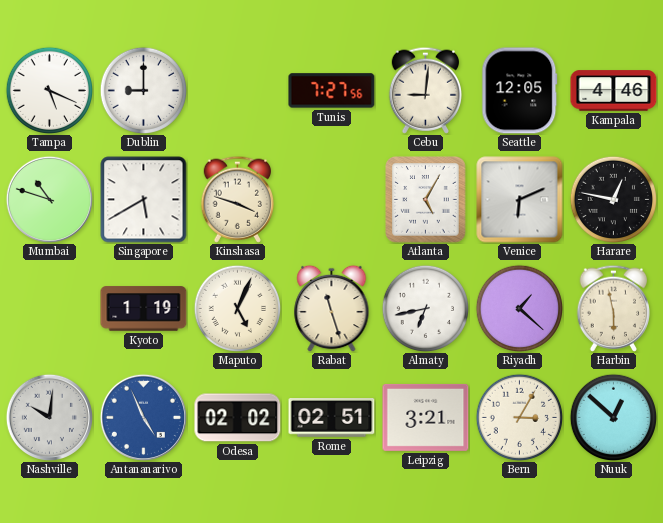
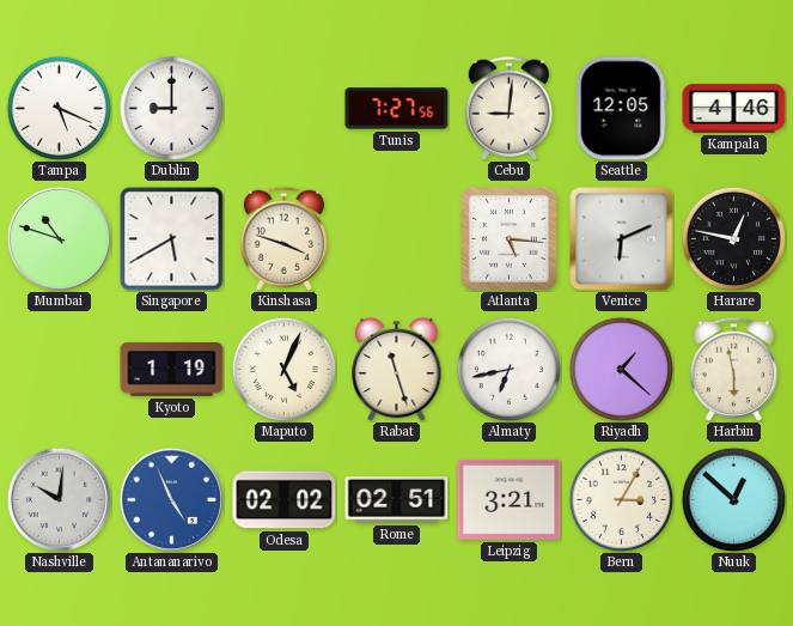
Atlanta: 5:05 -> 5:16 (510, 239)
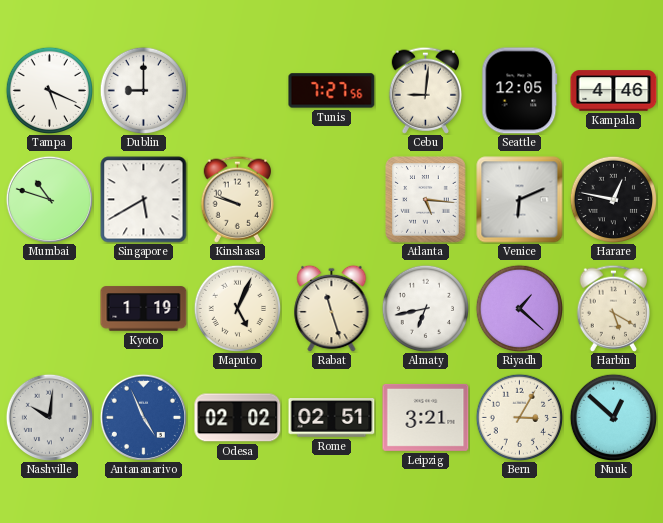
Kinshasa: 3:48 -> 9:48 (237, 199)
Harbin: 5:58 -> 5:20 (613, 308)
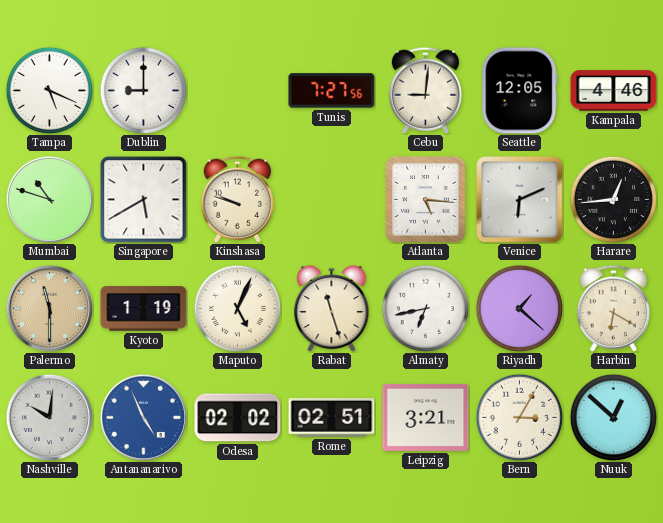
Harare: 12:47 -> 12:44 (613, 199)
Palermo: none -> 11:30 (49, 308)
Harbin: 5:20 -> 6:20 (613, 308)
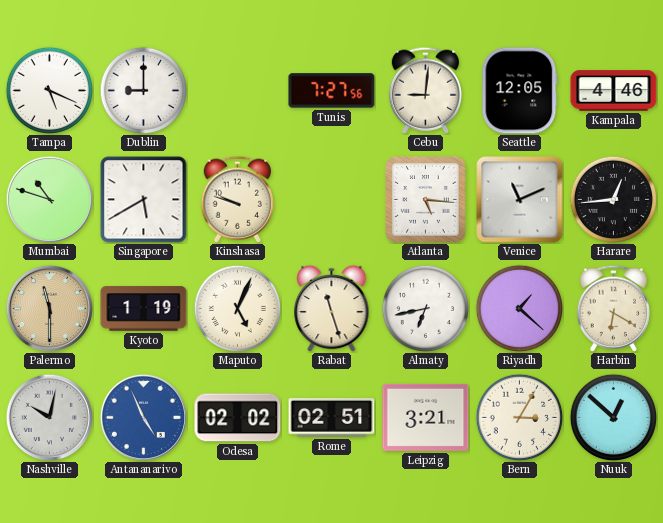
Venice: 6:11 -> 11:11 (520, 200)
Nashville: 10:01 -> 10:02 (49, 417)
